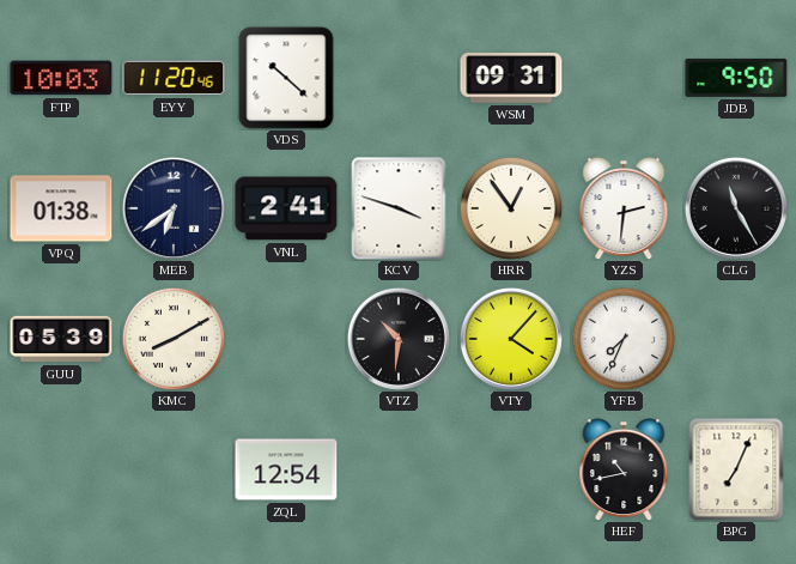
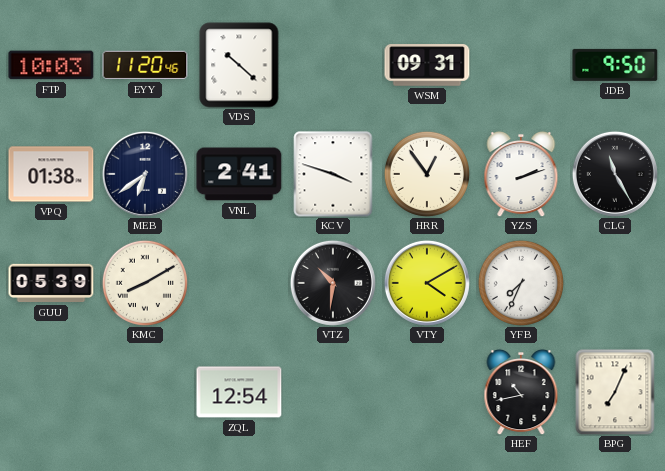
YZS: 2:31 -> 2:12 (521, 175)
VTY: 4:07 -> 4:10 (427, 283)
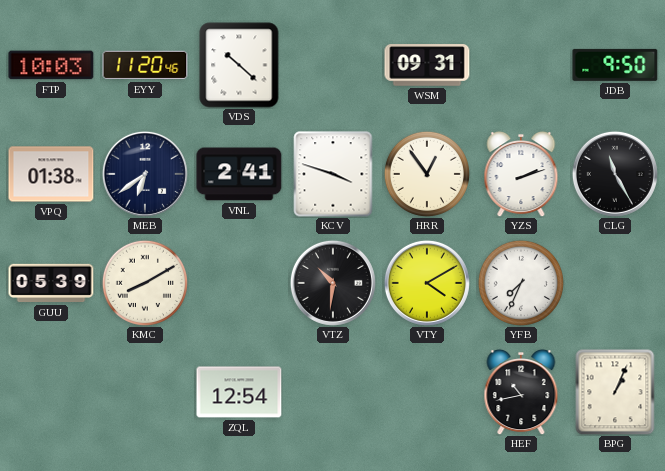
BPG: 7:04 -> 1:04 (615, 392)
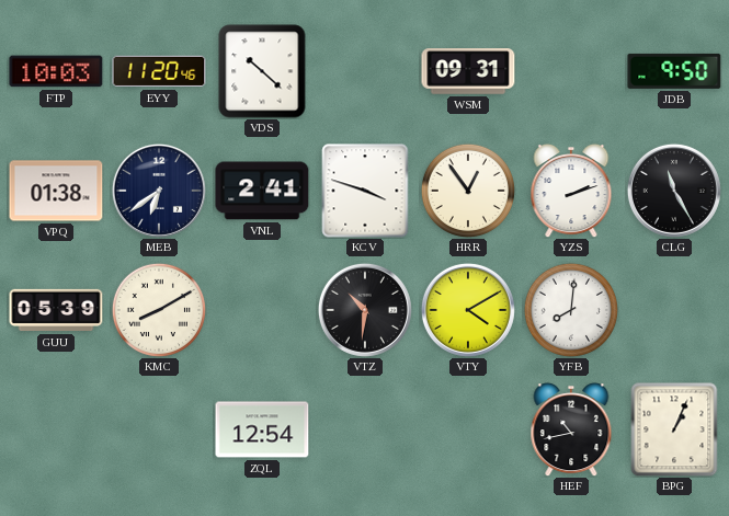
YFB: 7:34 -> 8:01 (571, 310)
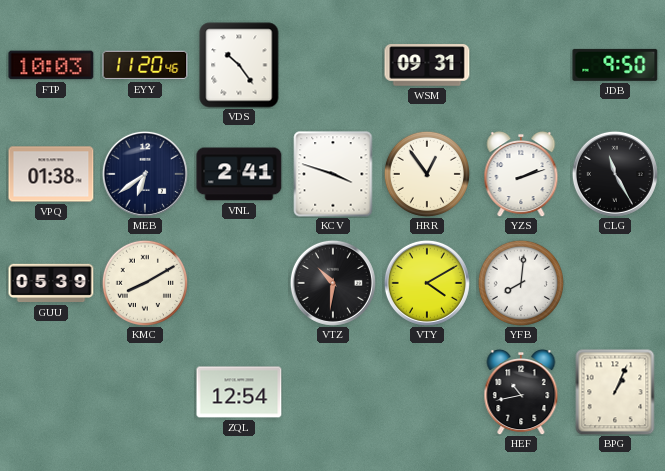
VDS: 10:22 -> 10:24 (239, 65)
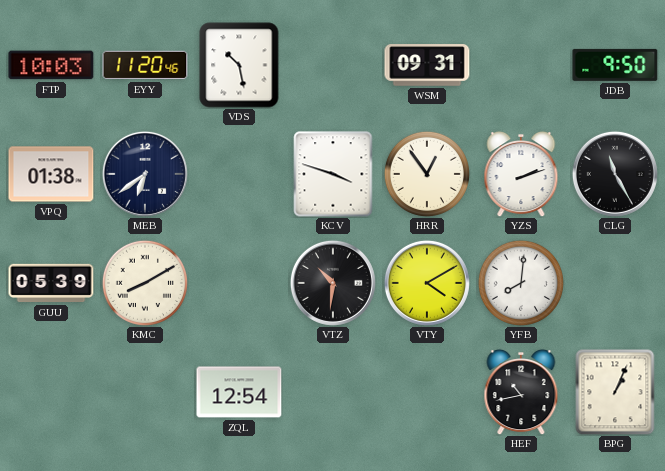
VDS: 10:24 -> 10:28 (239, 65)
VNL: 2:41 -> none (239, 174)
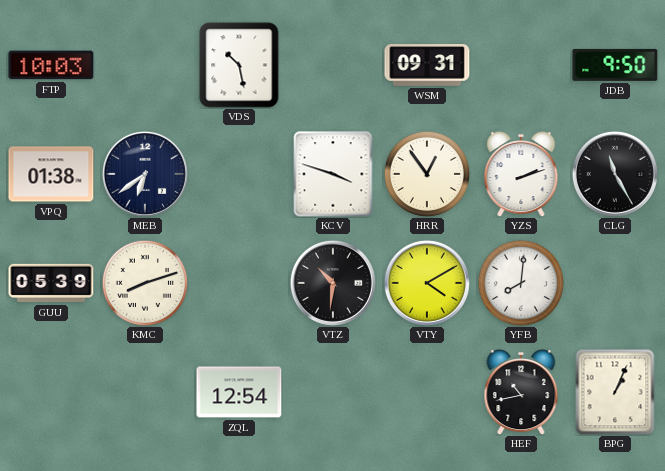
EYY: 11:20 -> none (145, 65)
KMC: 8:10 -> 8:12 (145, 283)
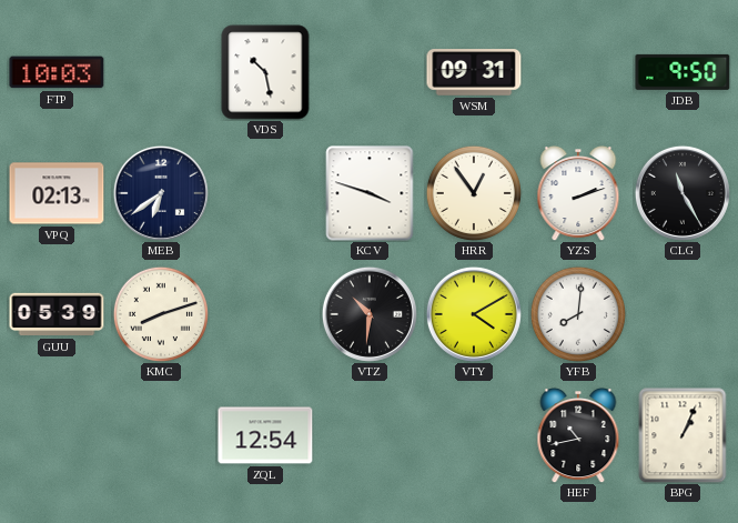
VPQ: 01:38 -> 02:13 (57, 193)
